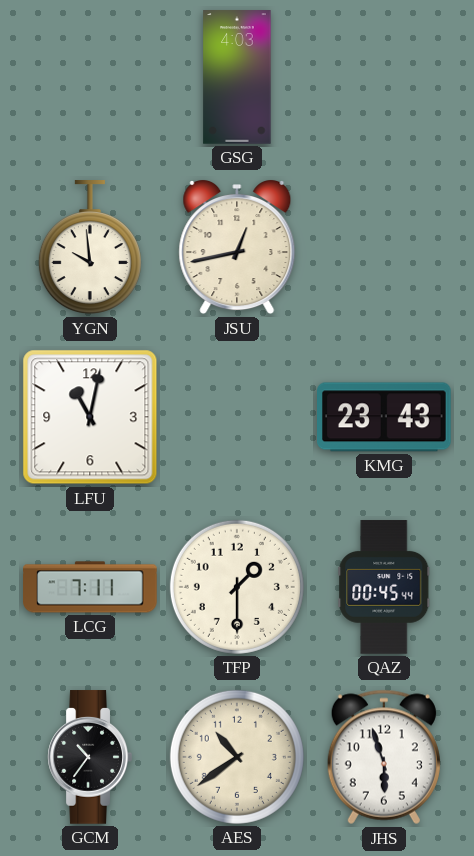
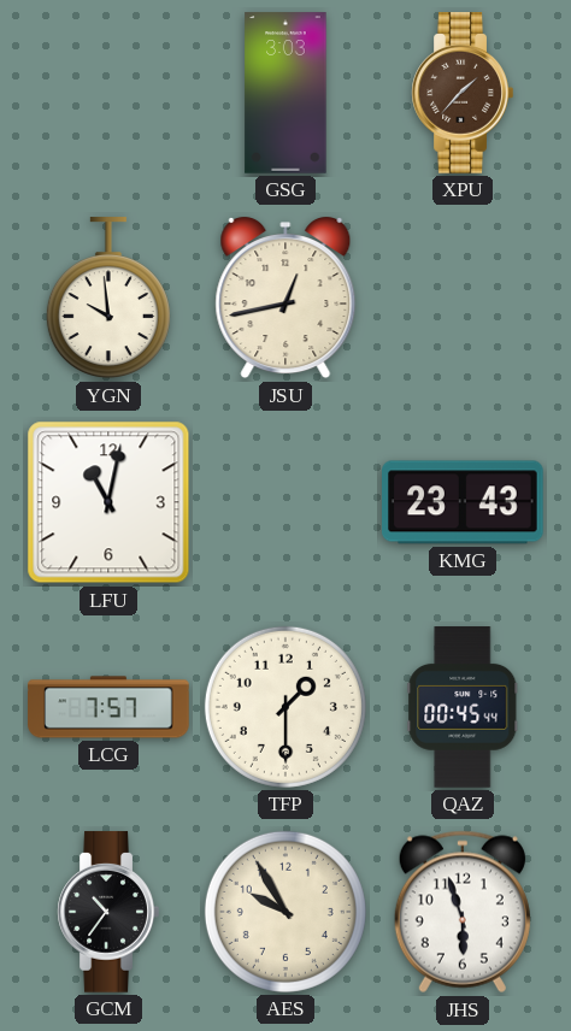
GSG: 4:03 -> 3:03 (285, 93)
XPU: none -> 1:37 (463, 93)
LCG: 7:11 -> 7:57 (108, 707)
AES: 10:39 -> 9:55 (285, 912)
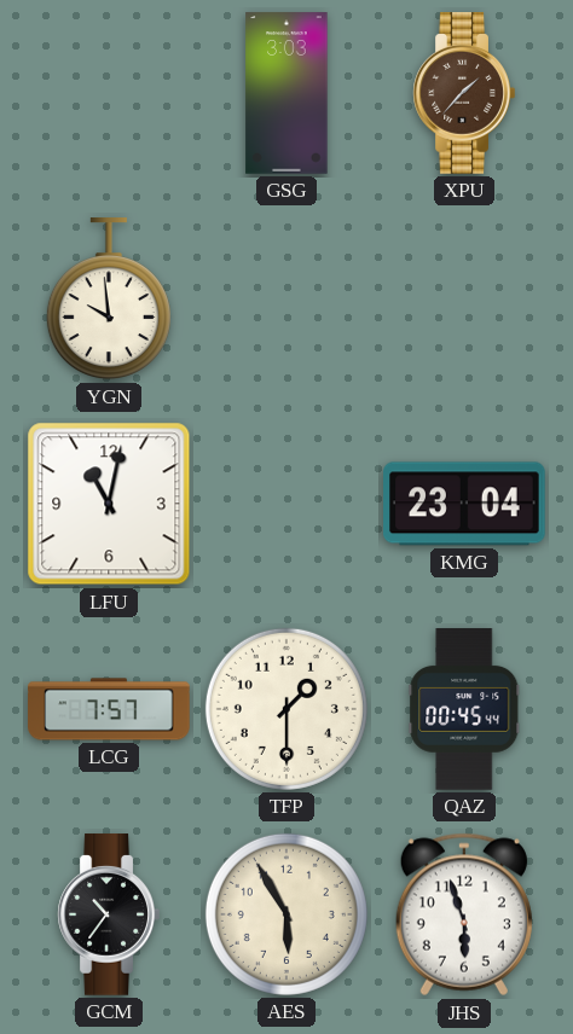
JSU: 12:43 -> none (285, 299)
KMG: 23:43 -> 23:04 (465, 504)
AES: 9:55 -> 5:55 (286, 914)
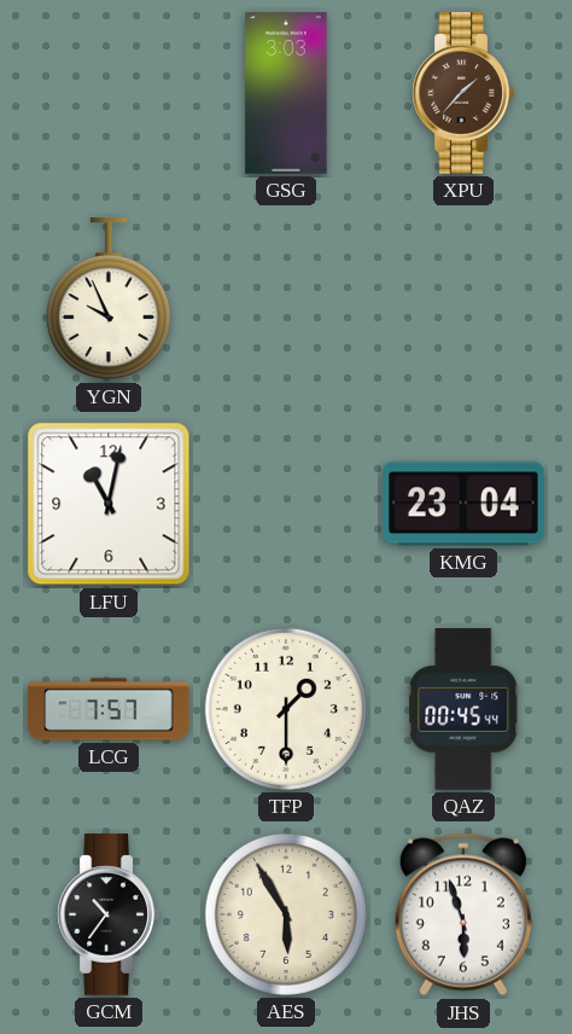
YGN: 9:59 -> 9:56 (109, 300)
